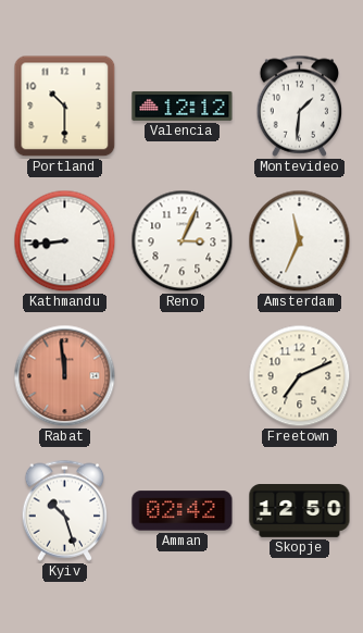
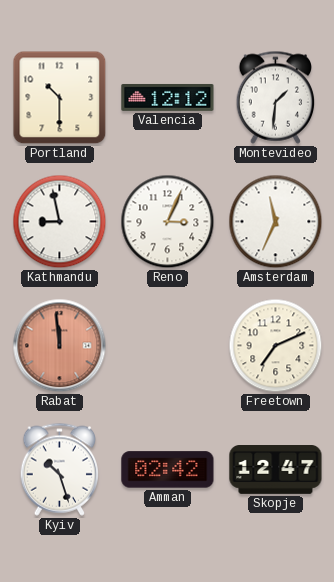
Kathmandu: 8:44 -> 8:58 (60, 222)
Skopje: 12:50 -> 12:47 (276, 470)
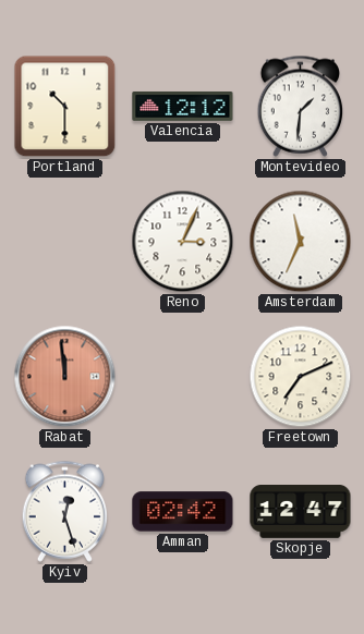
Kathmandu: 8:58 -> none (60, 222)
Kyiv: 10:27 -> 12:27 (64, 511)
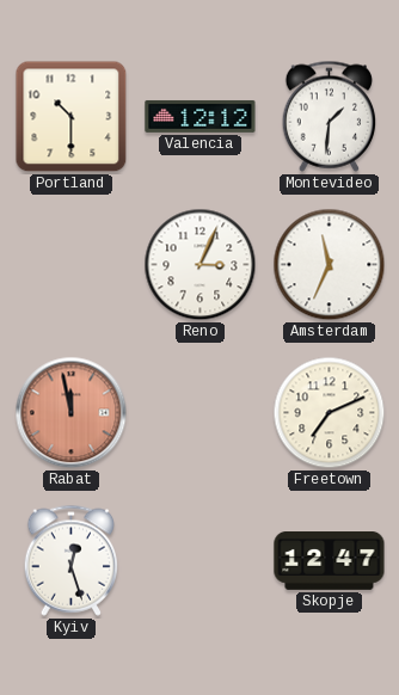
Rabat: 11:59 -> 11:58 (72, 413)
Amman: 02:42 -> none (183, 512)
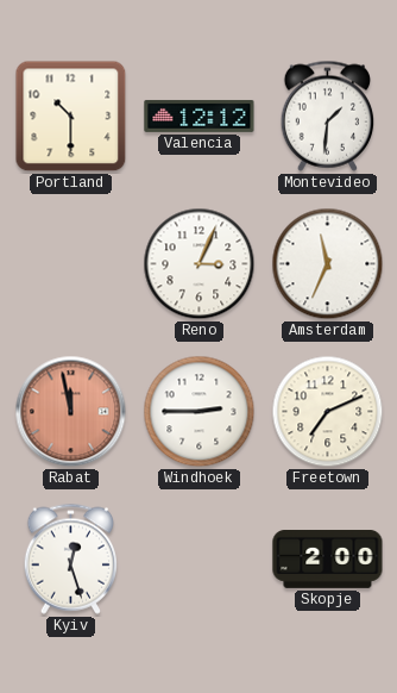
Windhoek: none -> 2:45 (200, 412)
Skopje: 12:47 -> 2:00 (328, 560)
